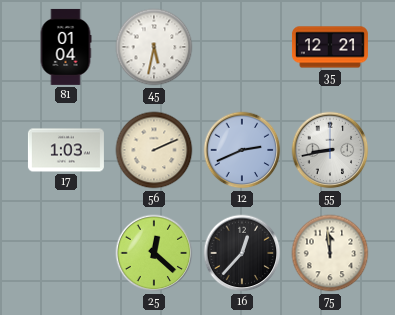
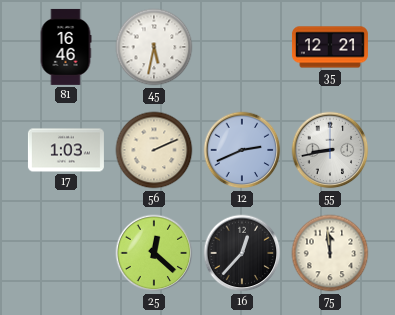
81: 01:04 -> 16:46 (66, 47)
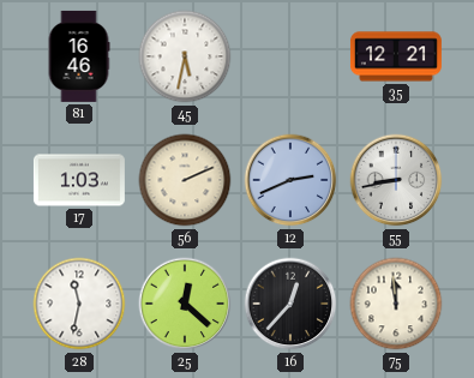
28: none -> 11:32 (79, 304)
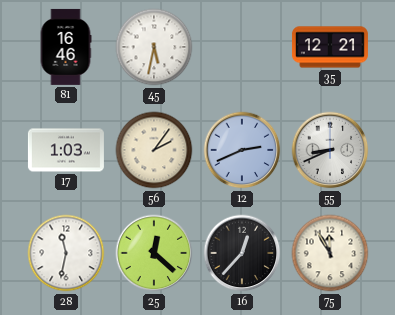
56: 2:11 -> 2:06 (154, 150)
55: 8:43 -> 8:41 (330, 150)
75: 11:59 -> 11:55 (330, 253)
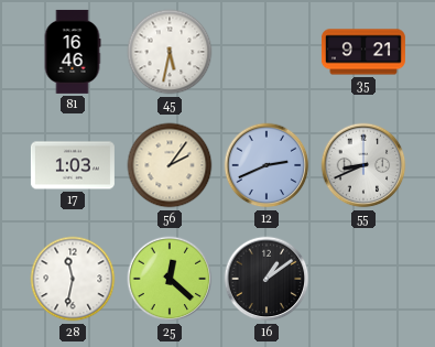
35: 12:21 -> 9:21 (363, 52)
16: 12:37 -> 1:09 (267, 279)
75: 11:55 -> none (330, 253)
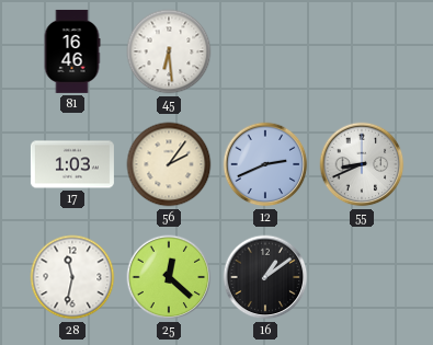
45: 5:32 -> 6:29 (169, 51)
35: 9:21 -> none (363, 52)
